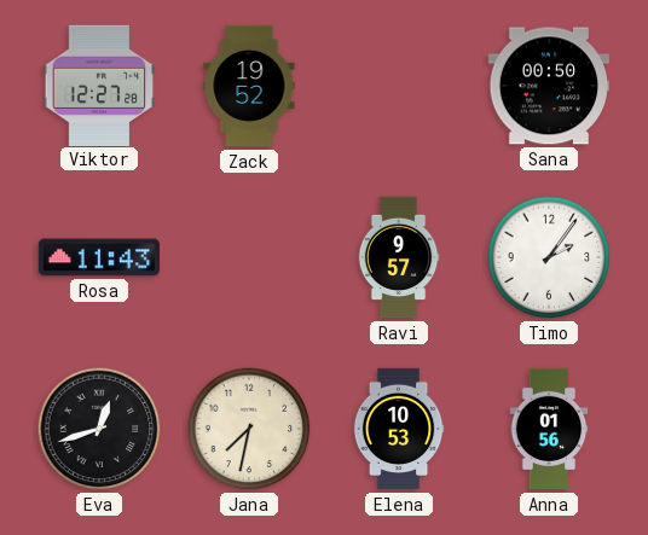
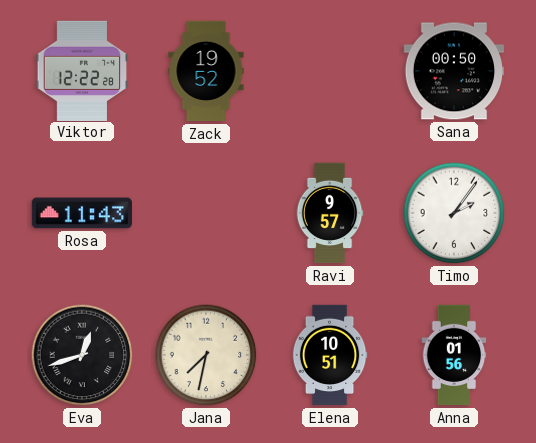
Viktor: 12:27 -> 12:22 (82, 70)
Elena: 10:53 -> 10:51 (330, 355)
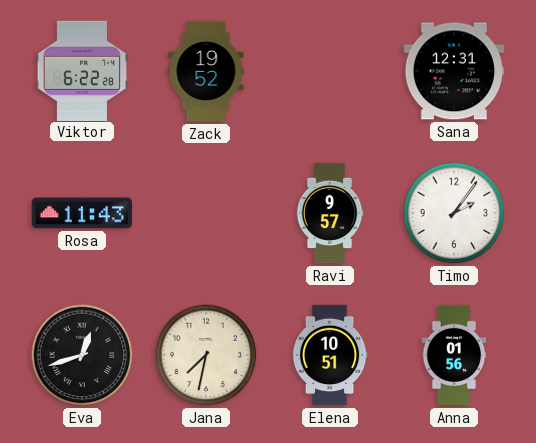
Viktor: 12:22 -> 6:22 (82, 70)
Sana: 00:50 -> 12:31 (453, 71)
